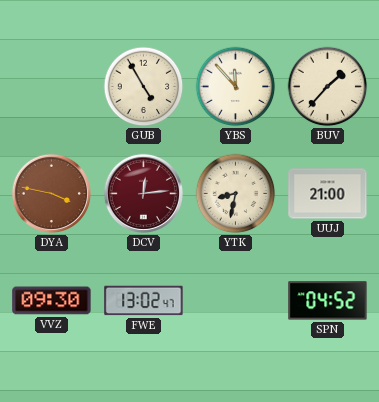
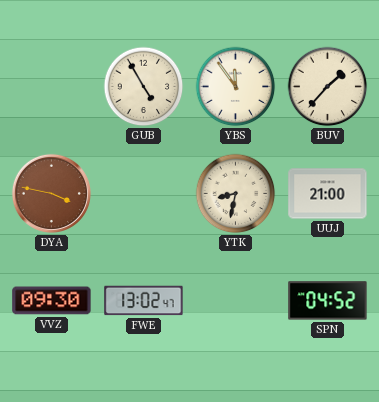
YBS: 11:53 -> 11:54 (236, 87)
DCV: 12:14 -> none (143, 193)
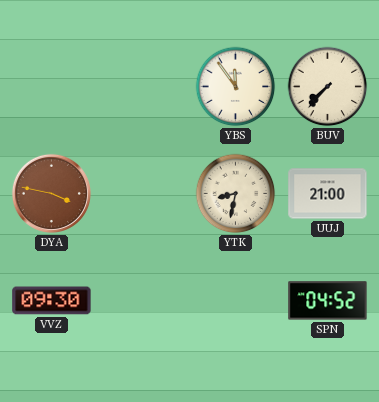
GUB: 4:55 -> none (144, 87)
BUV: 1:37 -> 7:37 (328, 87)
FWE: 13:02 -> none (144, 301)
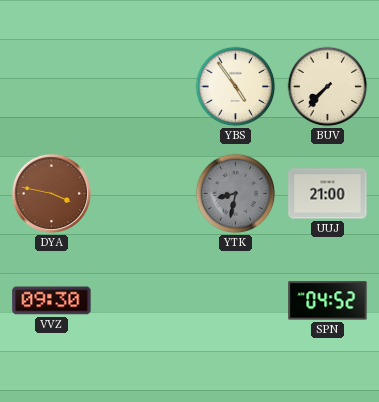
YBS: 11:54 -> 4:54 (236, 87)
YTK dial: cream -> grey (236, 194)
